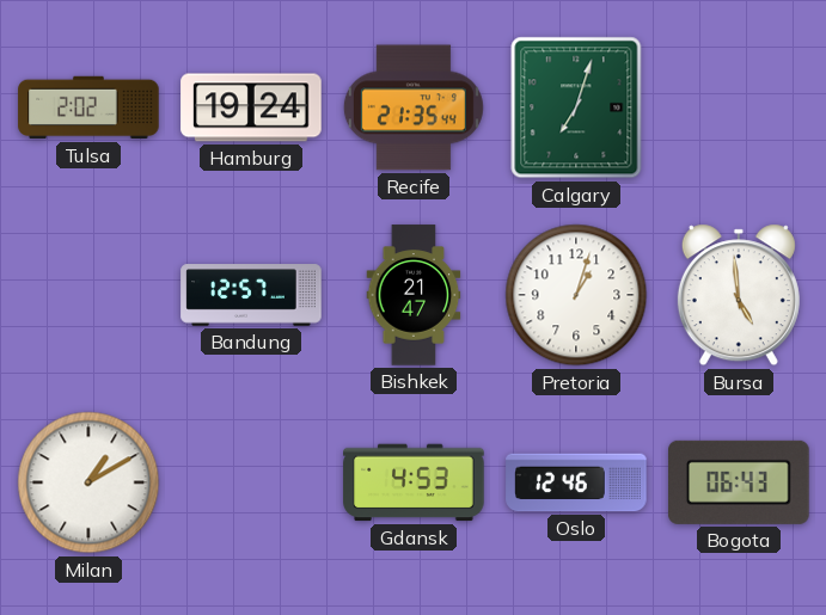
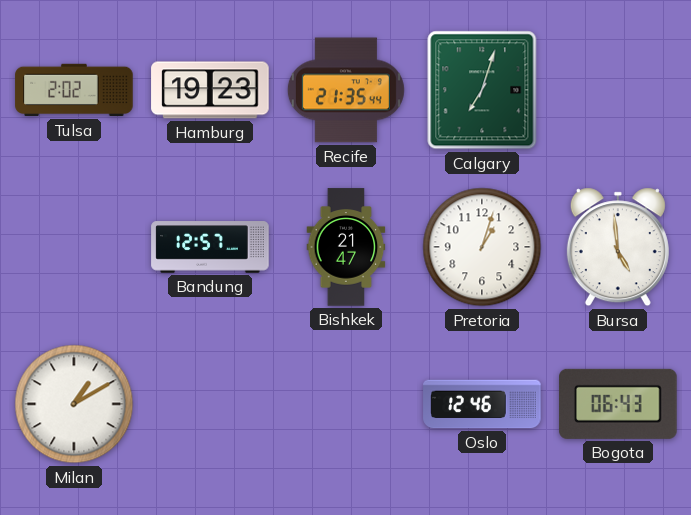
Hamburg: 19:24 -> 19:23 (210, 90)
Gdansk: 4:53 -> none (414, 482)
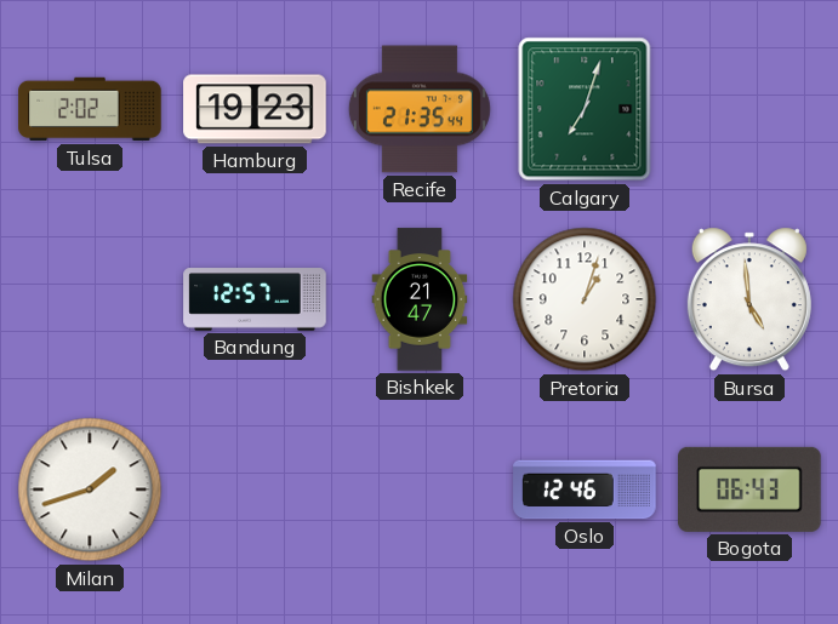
Milan: 1:10 -> 1:42 (90, 490)
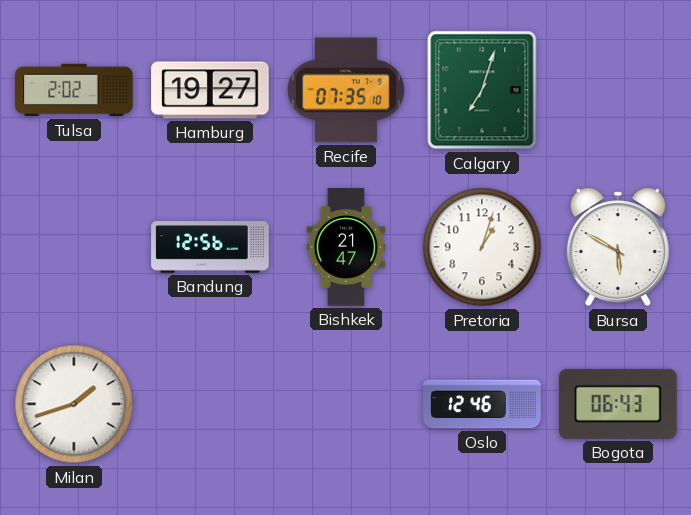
Hamburg: 19:23 -> 19:27 (210, 90)
Recife: 21:35 -> 07:35 (346, 90)
Bandung: 12:57 -> 12:56 (210, 247)
Bursa: 4:59 -> 5:50 (618, 247)
